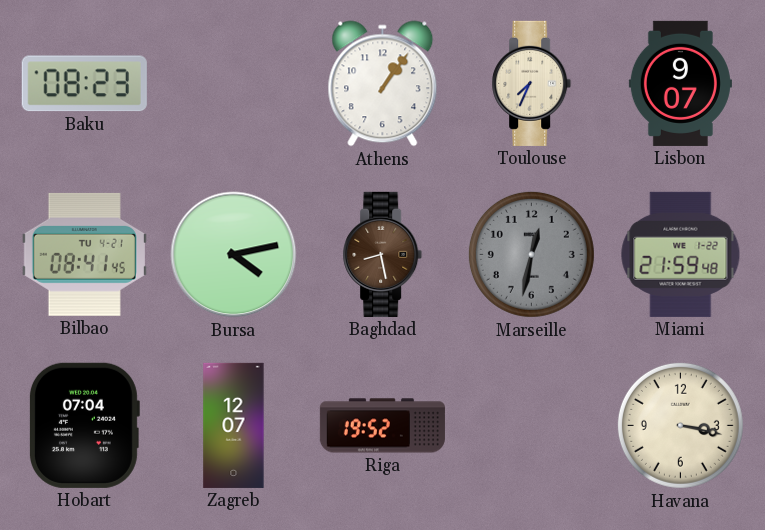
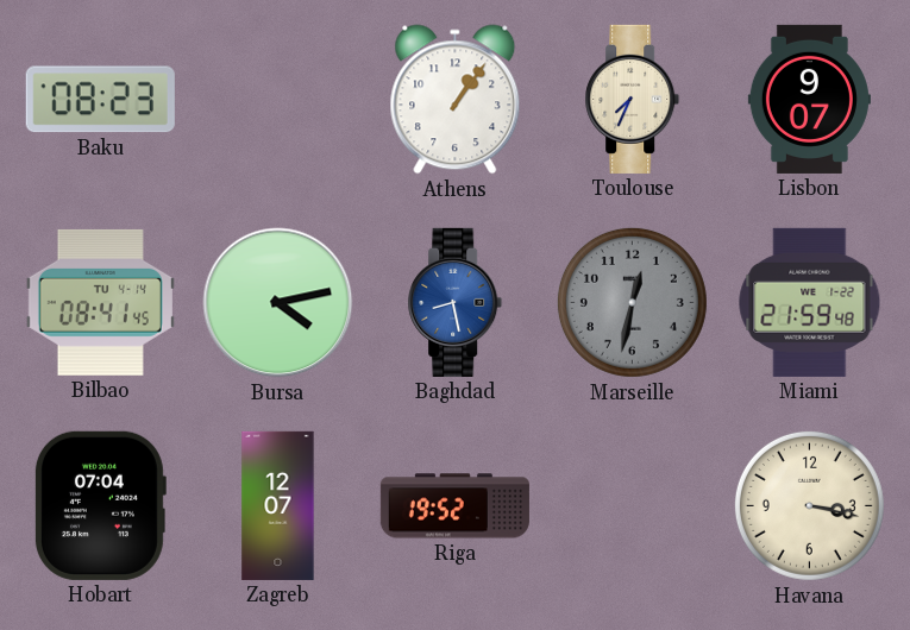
Bilbao date: TU 4-21 -> TU 4-14 (100, 302)
Baghdad dial: brown -> blue (456, 302)
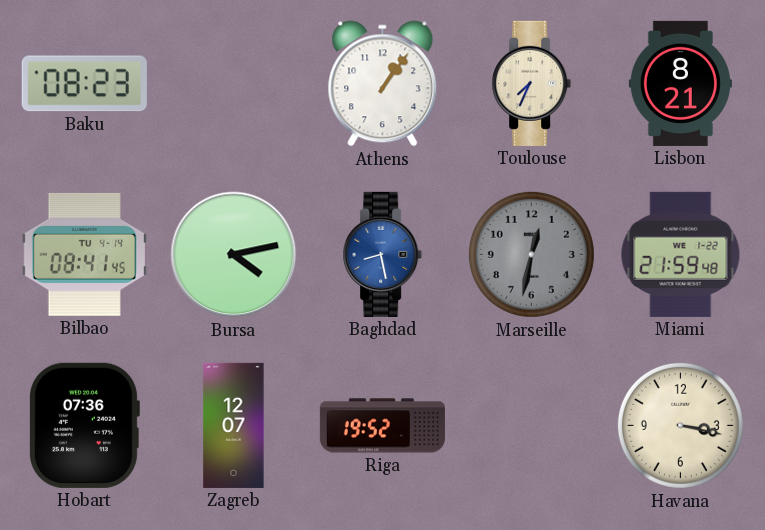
Lisbon: 9:07 -> 8:21 (680, 83)
Hobart: 07:04 -> 07:36 (84, 425)
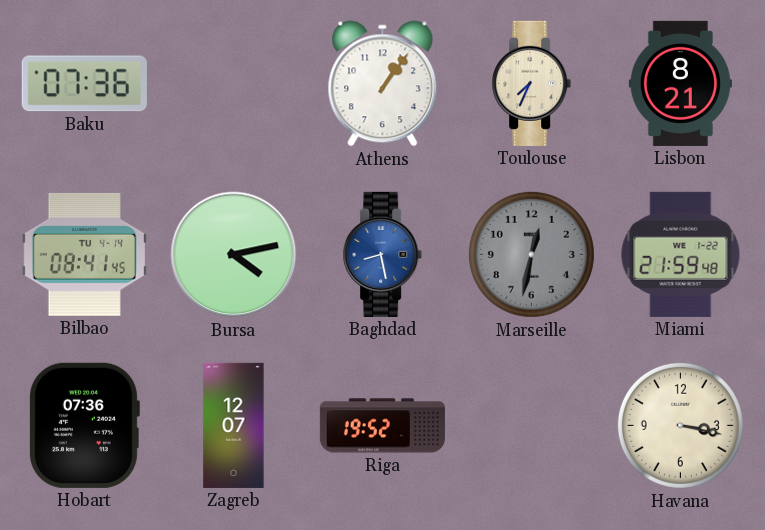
Baku: 08:23 -> 07:36 (84, 84)
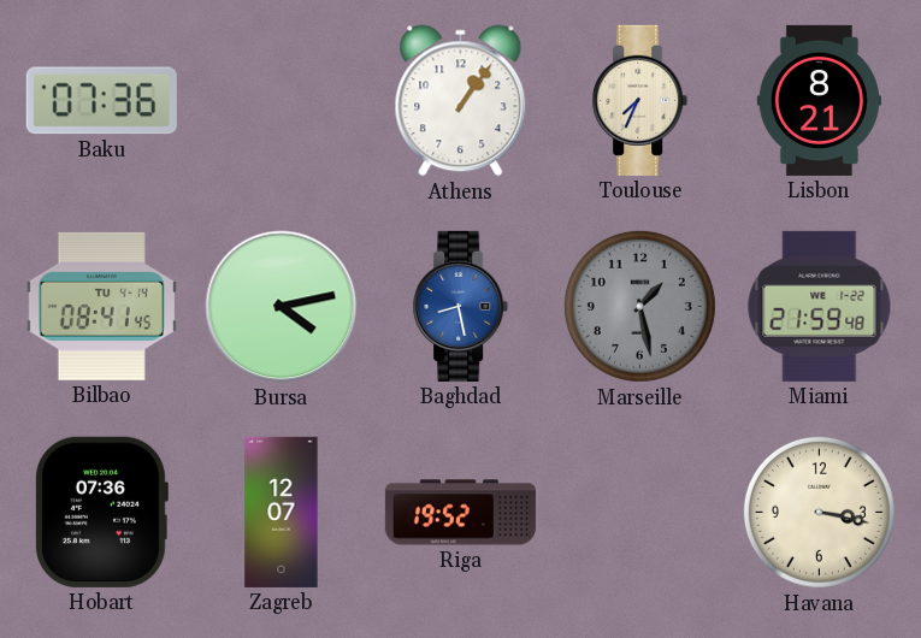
Marseille: 12:32 -> 1:28 (639, 306)
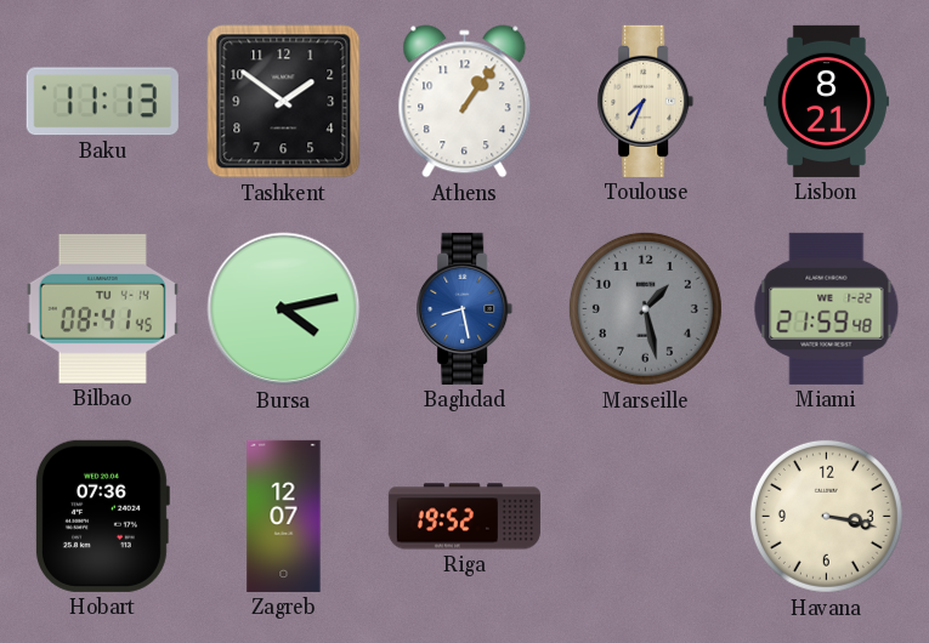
Baku: 07:36 -> 11:13 (102, 102)
Tashkent: none -> 1:51 (284, 102)
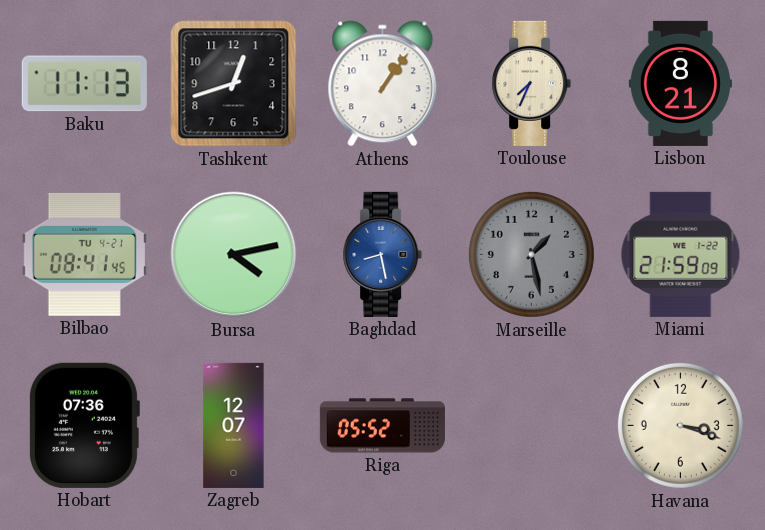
Tashkent: 1:51 -> 12:42 (234, 84)
Bilbao date: TU 4-14 -> TU 4-21 (84, 254)
Miami: 21:59:48 -> 21:59:09 (681, 254)
Riga: 19:52 -> 05:52 (382, 426)
Havana: 3:17 -> 3:18 (680, 425)
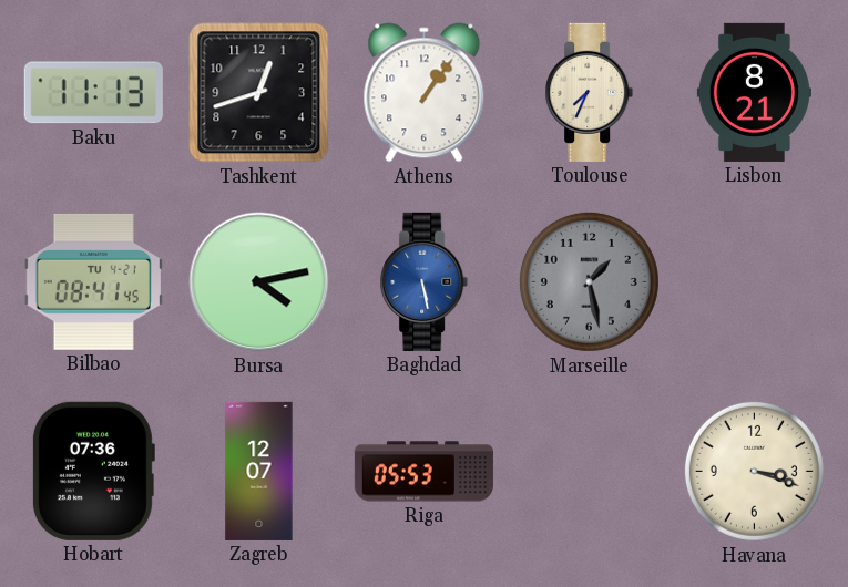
Baghdad: 8:28 -> 5:28 (425, 281)
Miami: 21:59 -> none (681, 254)
Riga: 05:52 -> 05:53 (423, 472)
